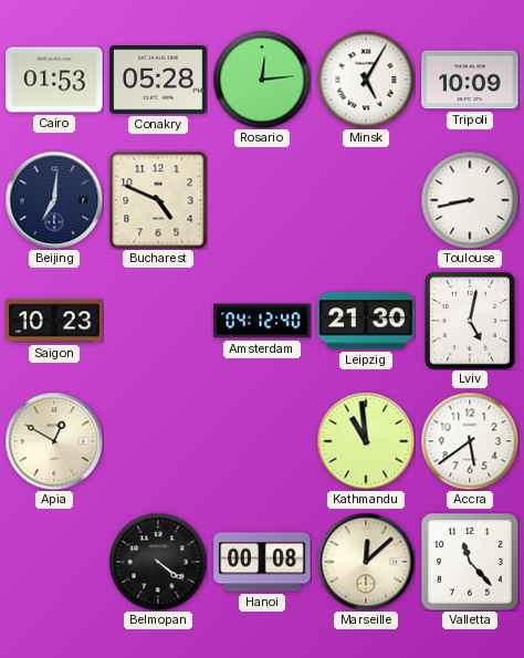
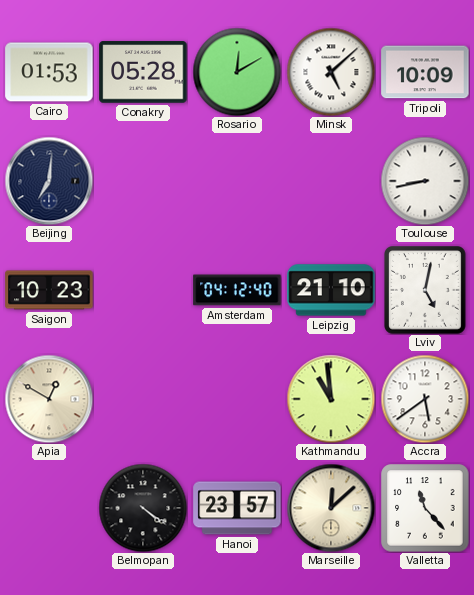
Rosario: 12:14 -> 12:10 (237, 72)
Minsk: 5:05 -> 5:08 (331, 72)
Bucharest: 4:49 -> none (158, 200)
Leipzig: 21:30 -> 21:10 (331, 290)
Hanoi: 00:08 -> 23:57 (237, 508)
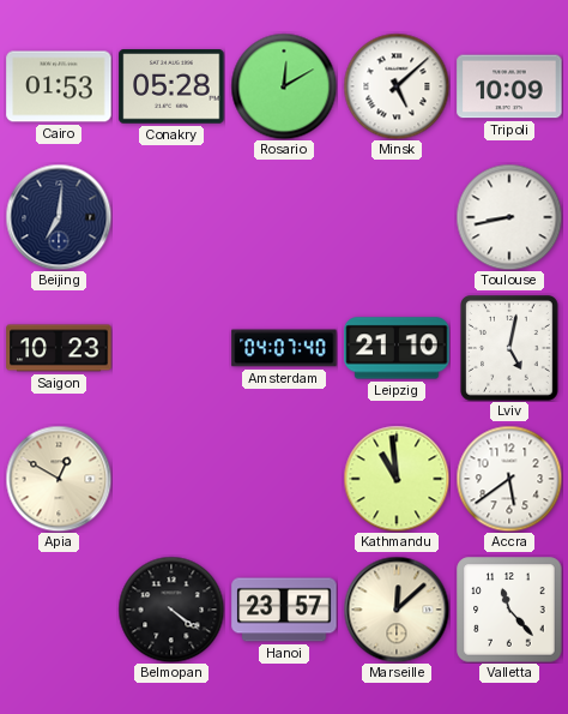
Amsterdam: 04:12 -> 04:07 (284, 348)
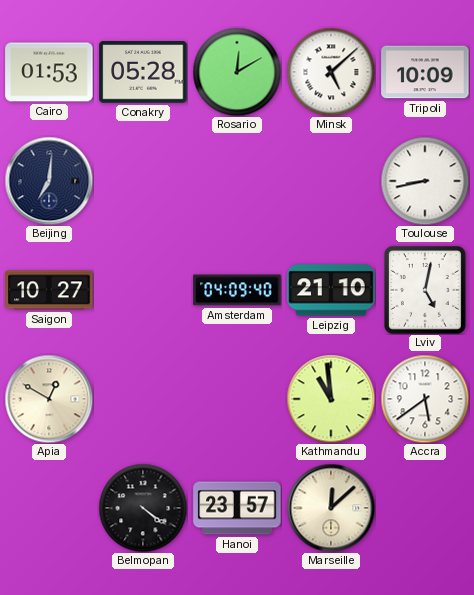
Saigon: 10:23 -> 10:27 (49, 290)
Amsterdam: 04:07 -> 04:09 (237, 290)
Valletta: 11:23 -> none (509, 610)
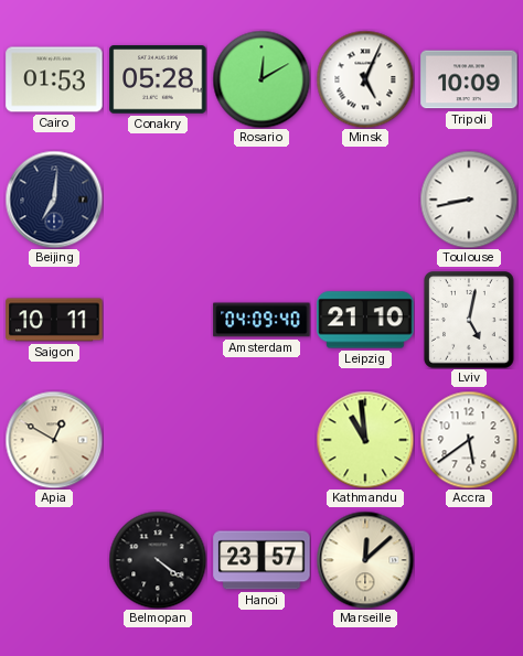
Minsk: 5:08 -> 5:04 (365, 79)
Saigon: 10:27 -> 10:11 (54, 320)
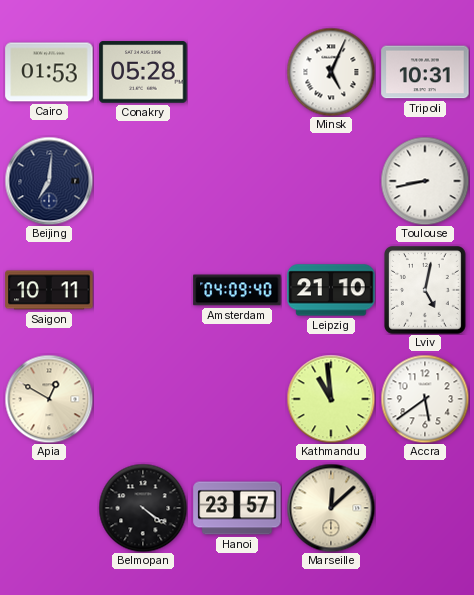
Rosario: 12:10 -> none (261, 79)
Tripoli: 10:09 -> 10:31 (425, 72)
